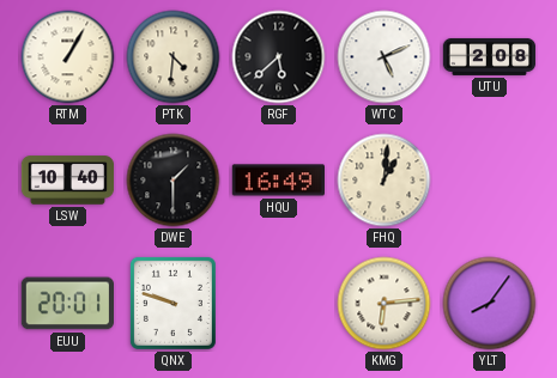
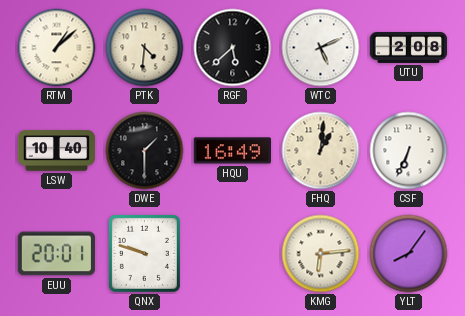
RTM: 1:05 -> 1:08 (57, 48)
CSF: none -> 6:34 (409, 151)
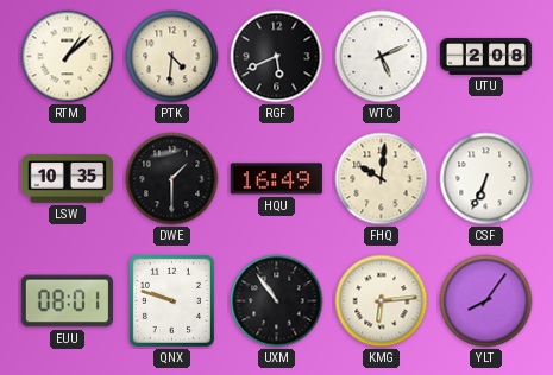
RGF: 5:38 -> 5:41 (277, 57)
LSW: 10:40 -> 10:35 (68, 179)
FHQ: 1:01 -> 10:01 (382, 179)
EUU: 20:01 -> 08:01 (67, 301)
UXM: none -> 10:54 (277, 301)
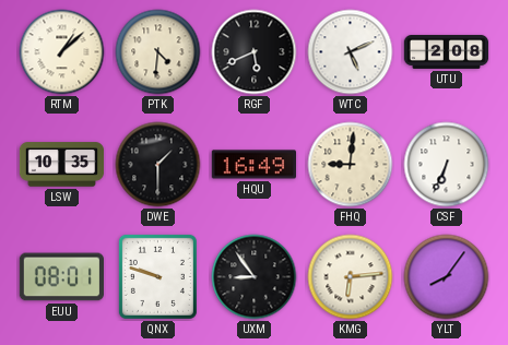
FHQ: 10:01 -> 9:01 (351, 165)
UXM: 10:54 -> 8:54 (255, 277)
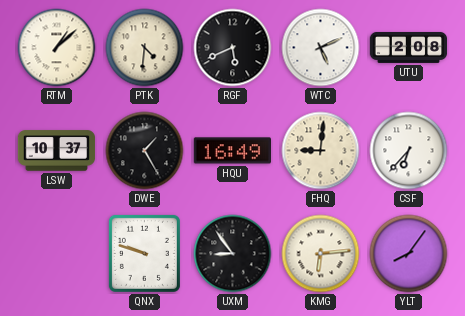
LSW: 10:35 -> 10:37 (57, 151)
DWE: 1:30 -> 1:25 (145, 151)
CSF: 6:34 -> 6:37 (409, 151)
EUU: 08:01 -> none (61, 277)
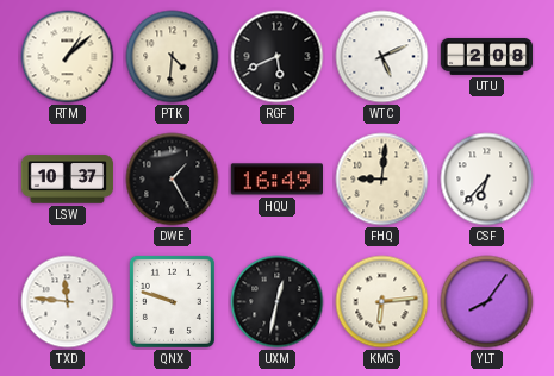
TXD: none -> 11:46 (68, 302)
UXM: 8:54 -> 12:32 (278, 302)
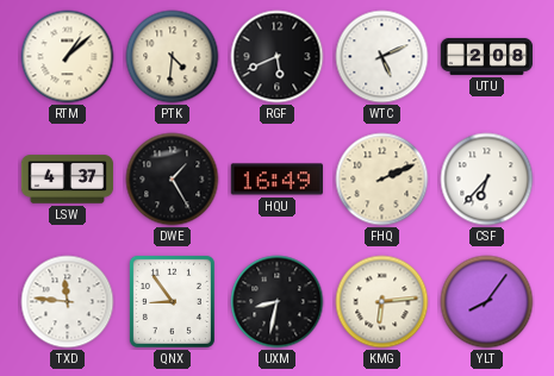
LSW: 10:37 -> 4:37 (68, 180)
FHQ: 9:01 -> 2:11 (382, 180)
QNX: 9:48 -> 8:54 (172, 301)
UXM: 12:32 -> 8:32 (278, 302)
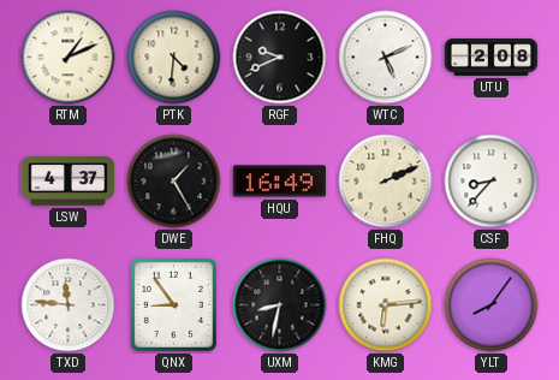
RTM: 1:08 -> 1:11 (69, 58)
RGF: 5:41 -> 9:41 (280, 58)
CSF: 6:37 -> 8:37 (492, 182)
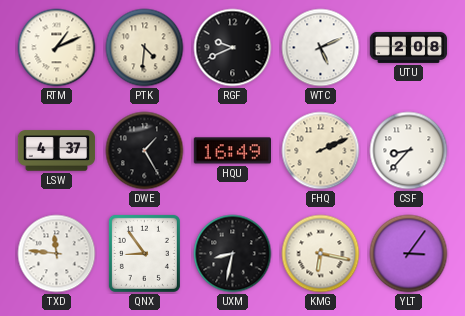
KMG: 6:14 -> 6:17 (321, 254)
YLT: 8:06 -> 3:06 (409, 254)
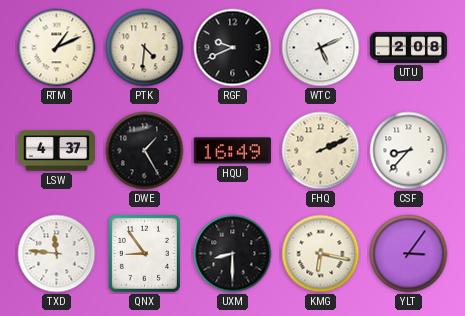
UXM: 8:32 -> 8:30 (233, 254)
